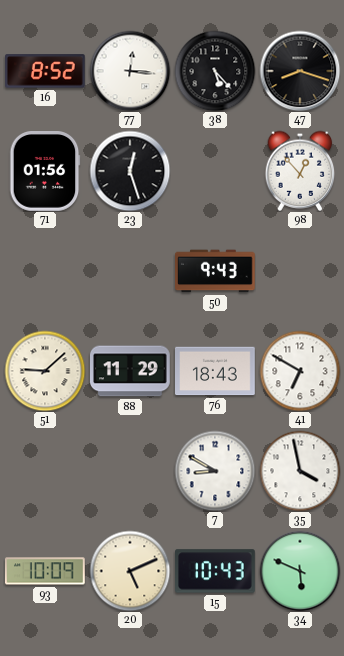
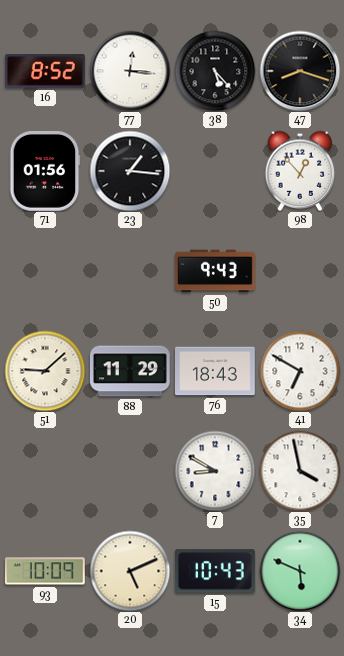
23: 12:27 -> 1:16 (130, 171)
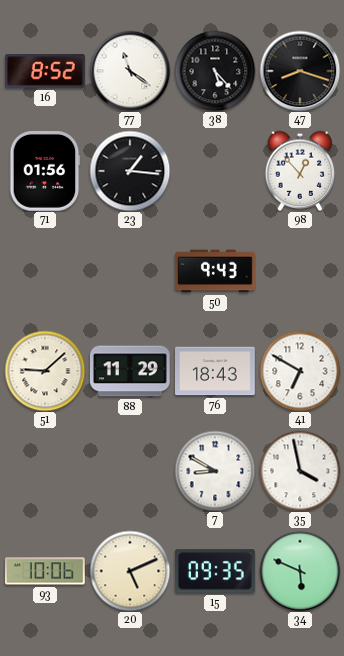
77: 12:16 -> 11:21 (130, 71)
93: 10:09 -> 10:06 (45, 571)
15: 10:43 -> 09:35 (216, 571)
